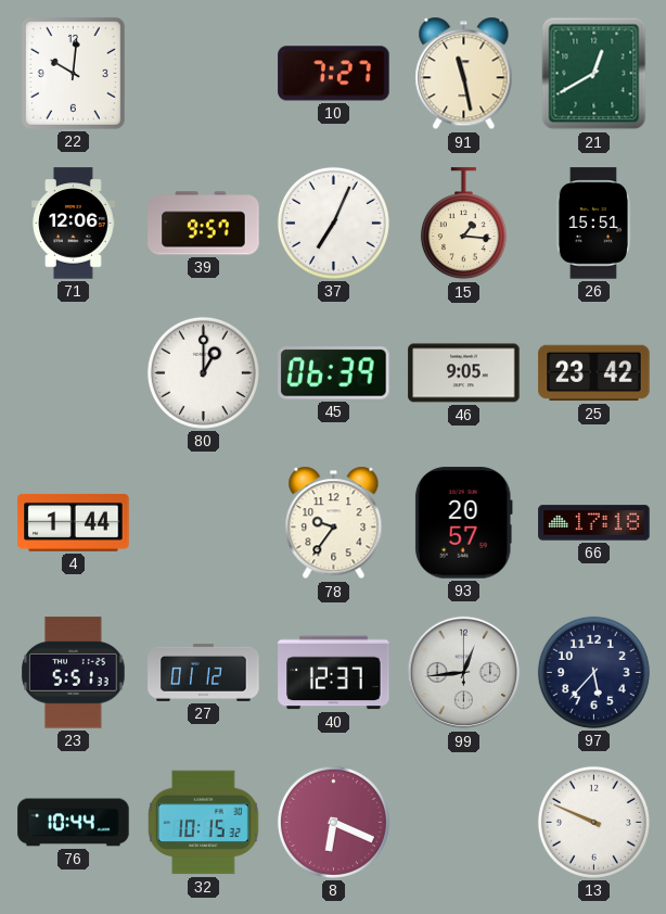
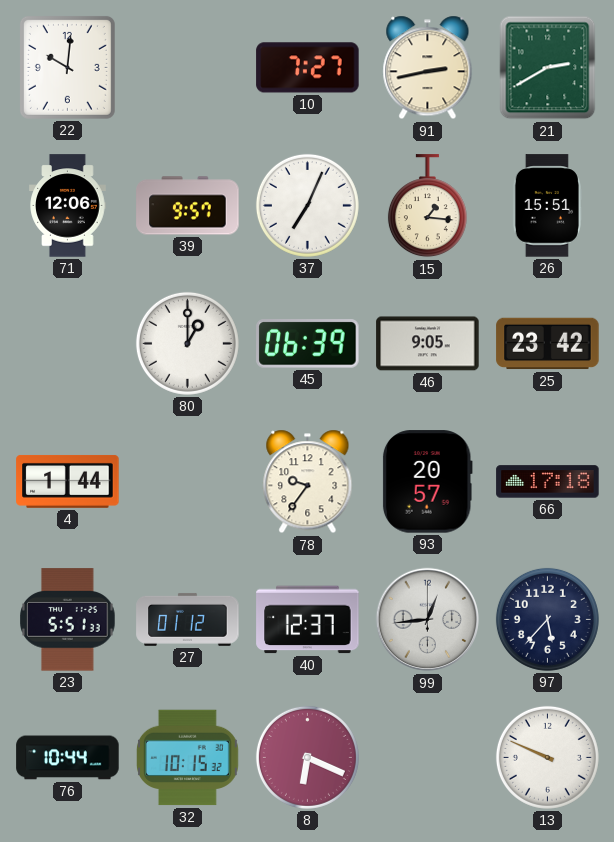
91: 11:28 -> 2:43 (428, 68)
21: 12:40 -> 2:40 (548, 68)
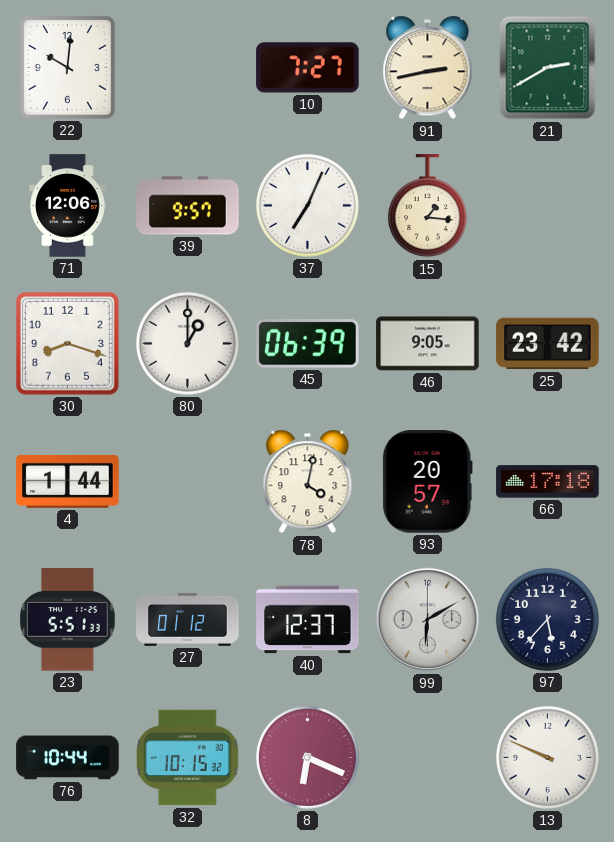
26: 15:51 -> none (547, 206)
30: none -> 8:18 (67, 343)
78: 9:36 -> 4:02 (308, 482)
99: 12:44 -> 6:10 (428, 620)
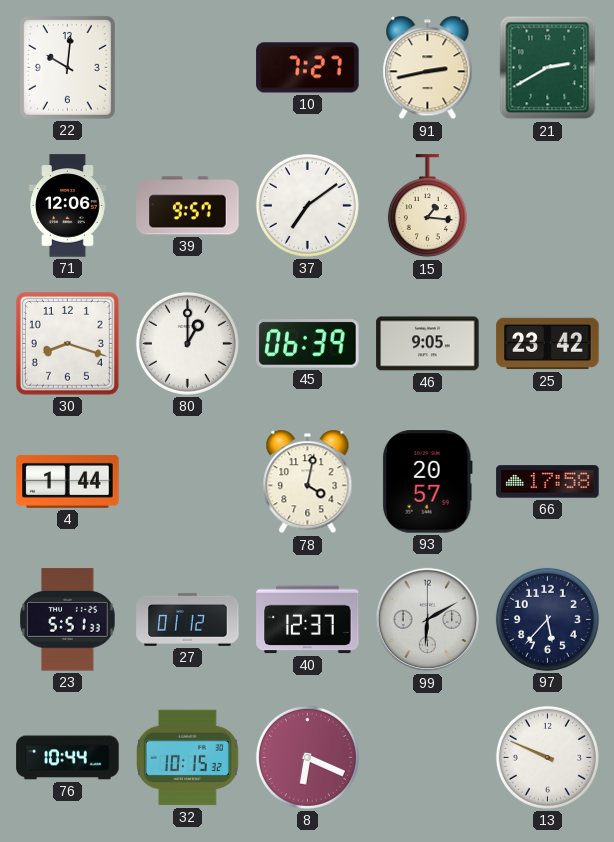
37: 7:04 -> 7:09 (307, 205)
66: 17:18 -> 17:58 (548, 482)
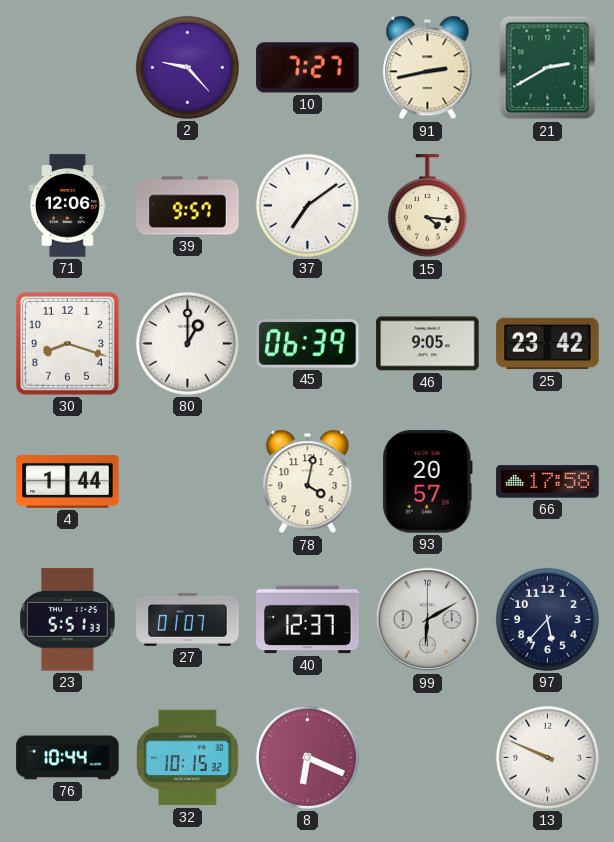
22: 10:01 -> none (67, 67)
2: none -> 9:23 (187, 67)
15: 1:16 -> 4:16 (427, 206)
27: 01:12 -> 01:07 (188, 619)
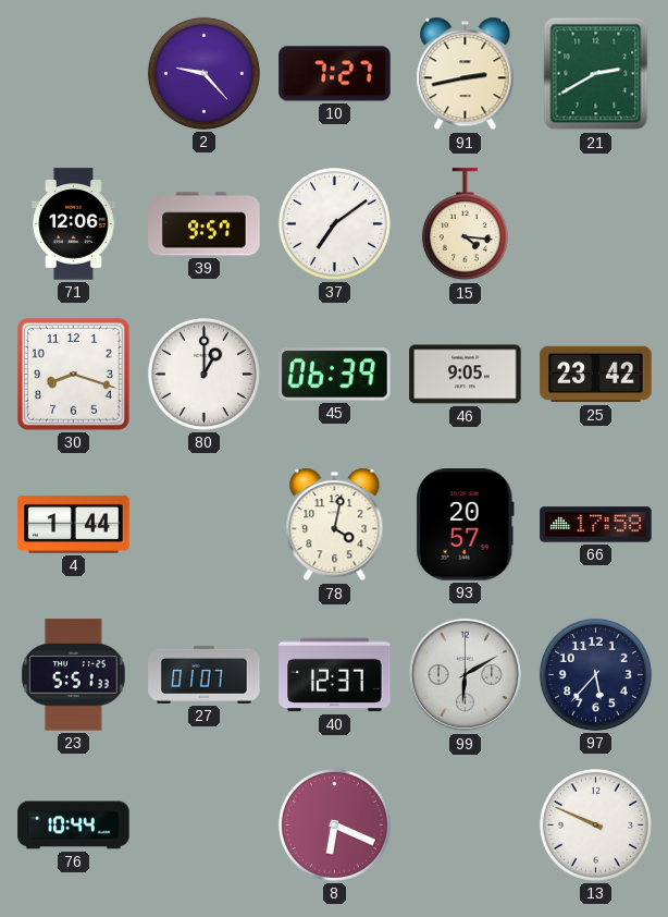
32: 10:15 -> none (188, 758)
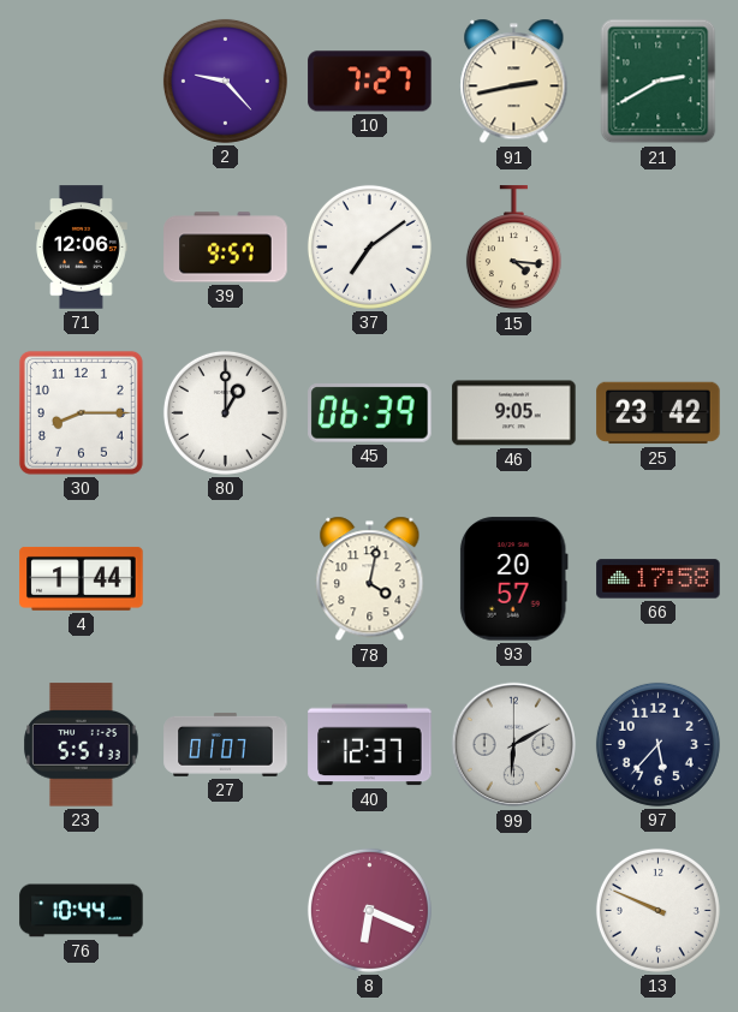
30: 8:18 -> 8:15 (81, 412)
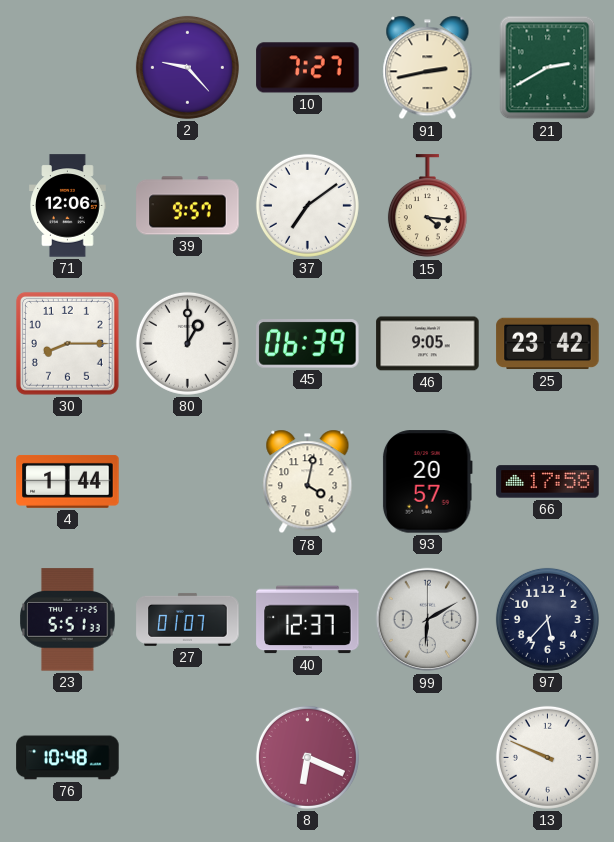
76: 10:44 -> 10:48 (68, 758)
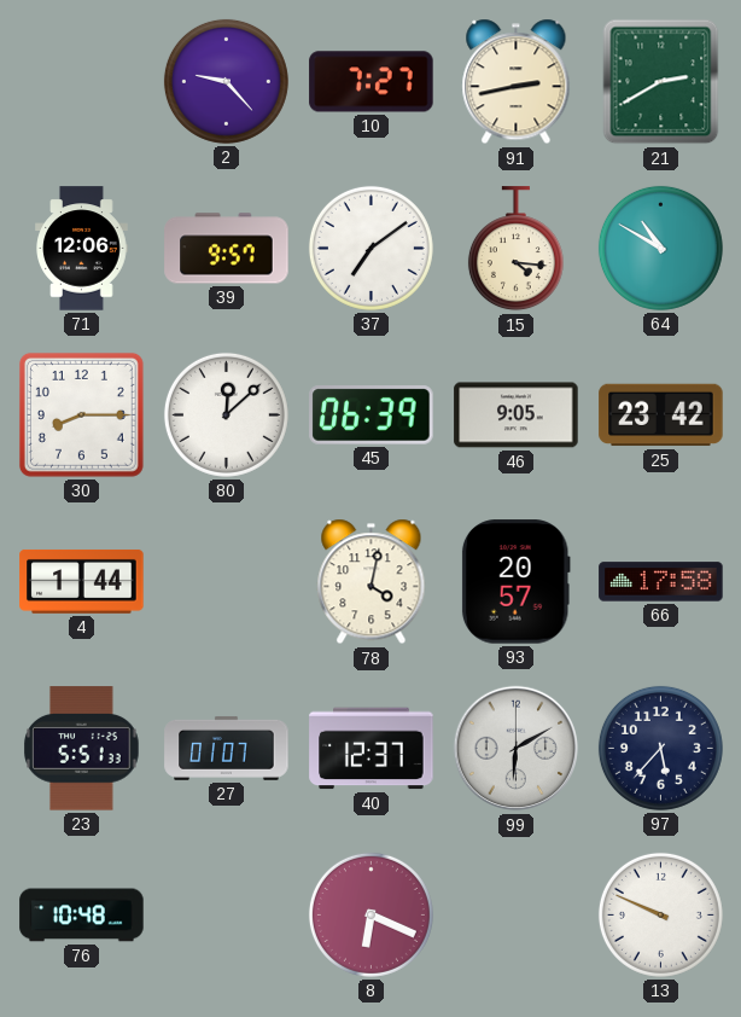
64: none -> 10:50 (660, 248)
80: 1:00 -> 12:08 (226, 414)
